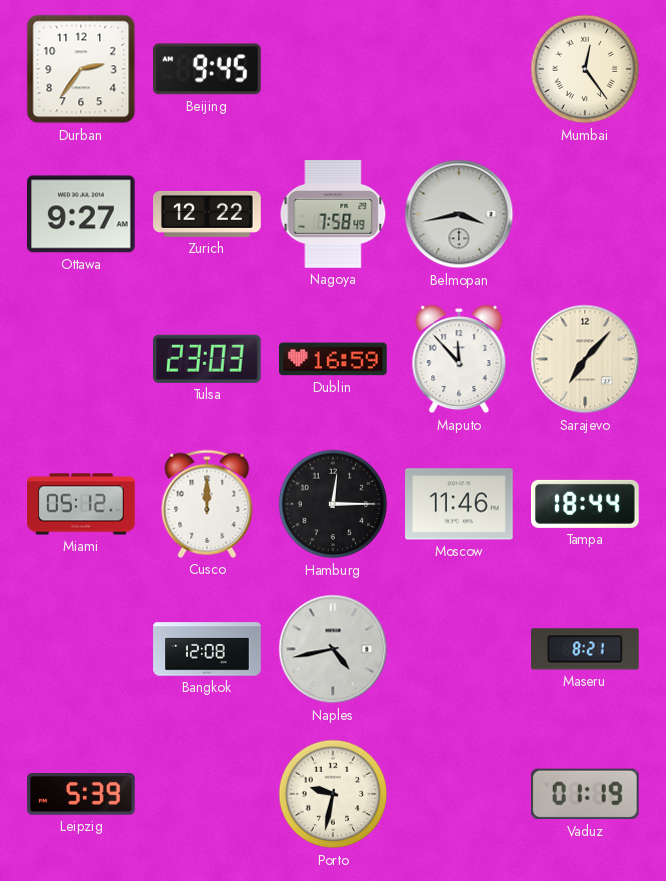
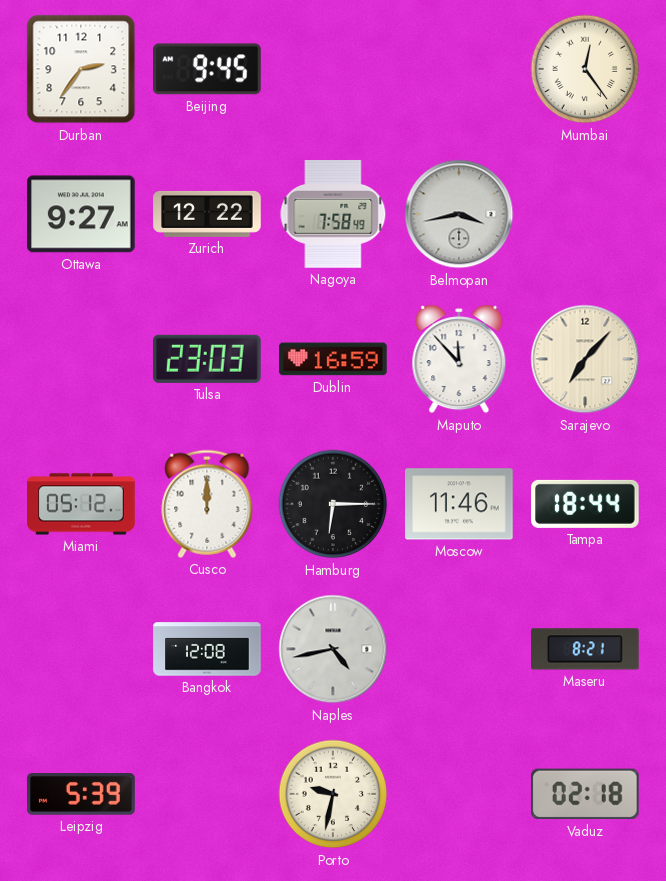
Hamburg: 12:15 -> 6:15 (333, 504)
Vaduz: 01:19 -> 02:18 (585, 794)
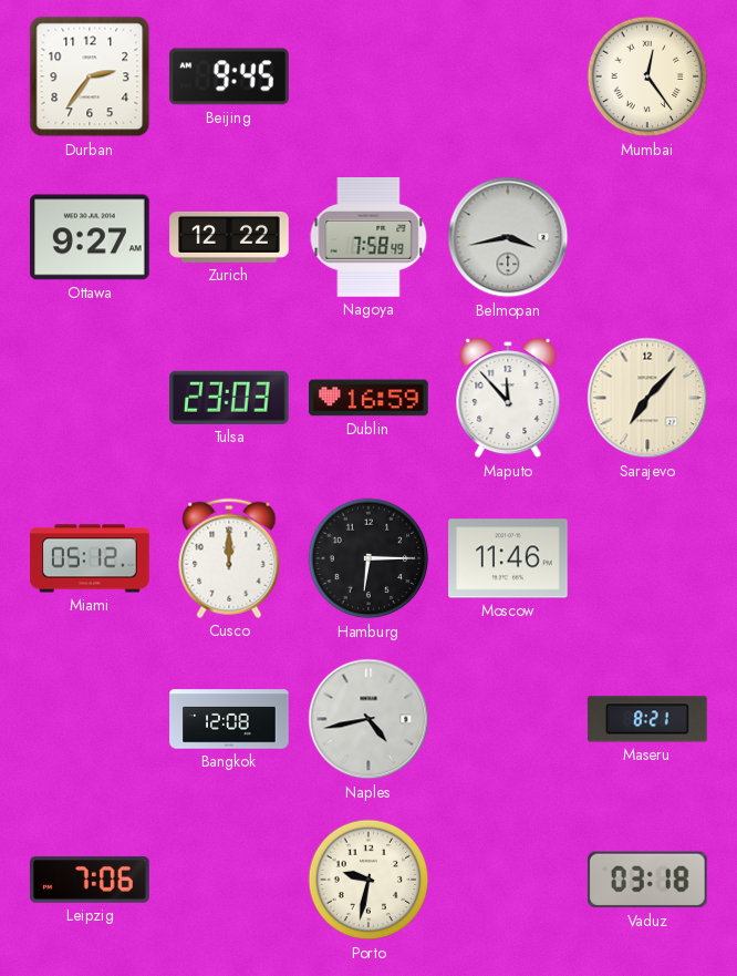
Tampa: 18:44 -> none (585, 504)
Leipzig: 5:39 -> 7:06 (90, 880)
Vaduz: 02:18 -> 03:18 (647, 880)
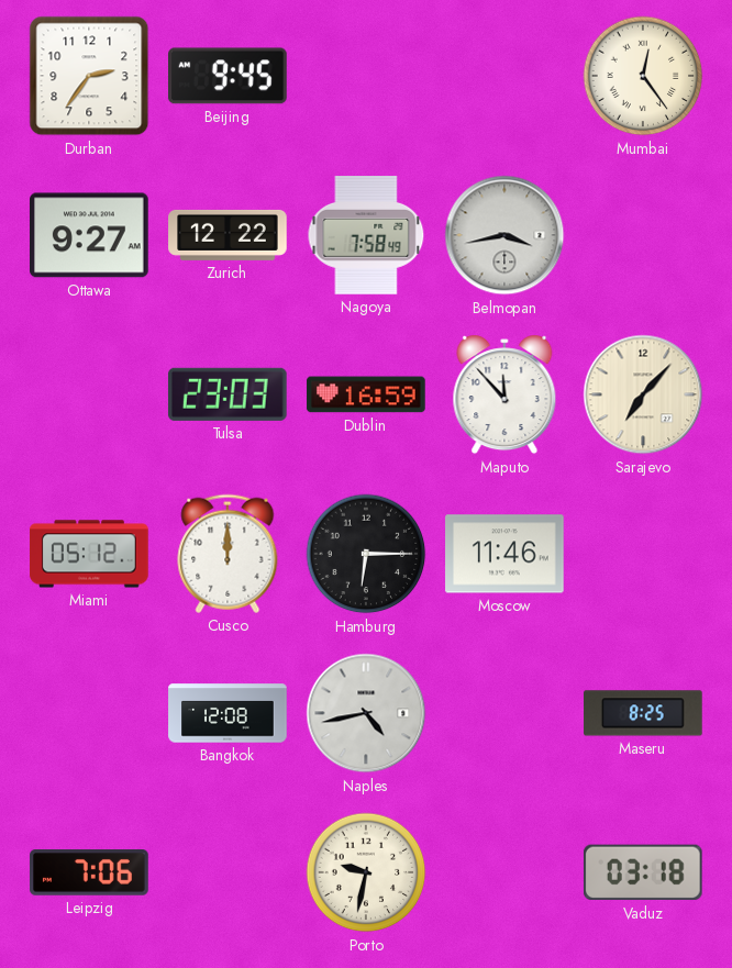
Maseru: 8:21 -> 8:25 (643, 713)
